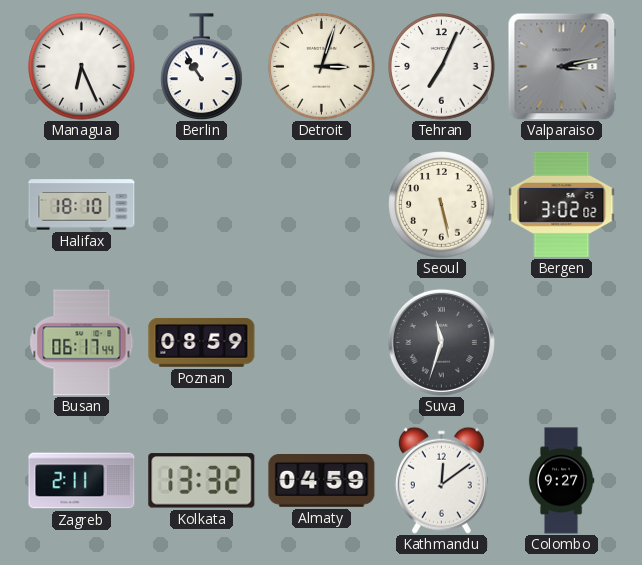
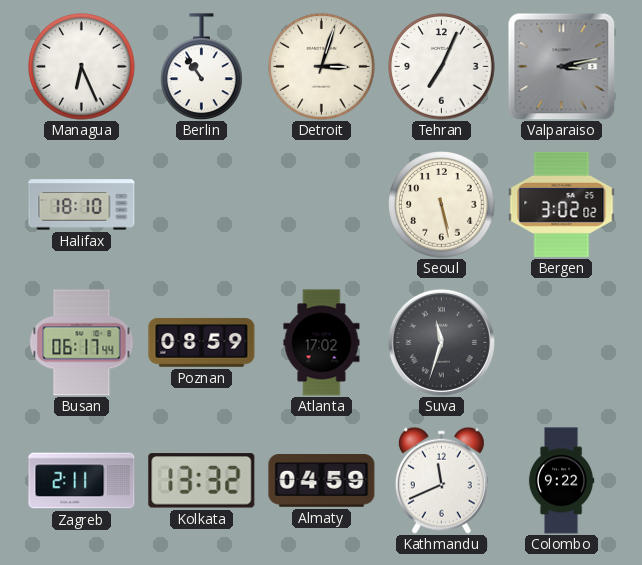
Atlanta: none -> 17:02 (322, 343)
Kathmandu: 12:09 -> 11:41 (441, 480)
Colombo: 9:27 -> 9:22 (561, 481)
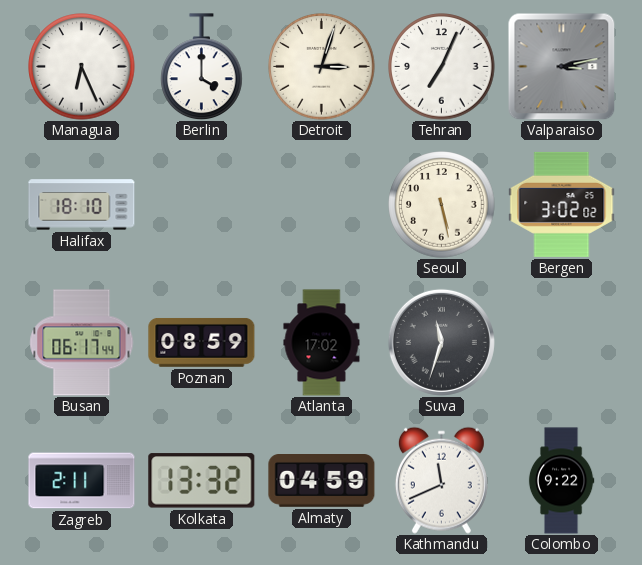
Berlin: 10:54 -> 4:00 (202, 67)
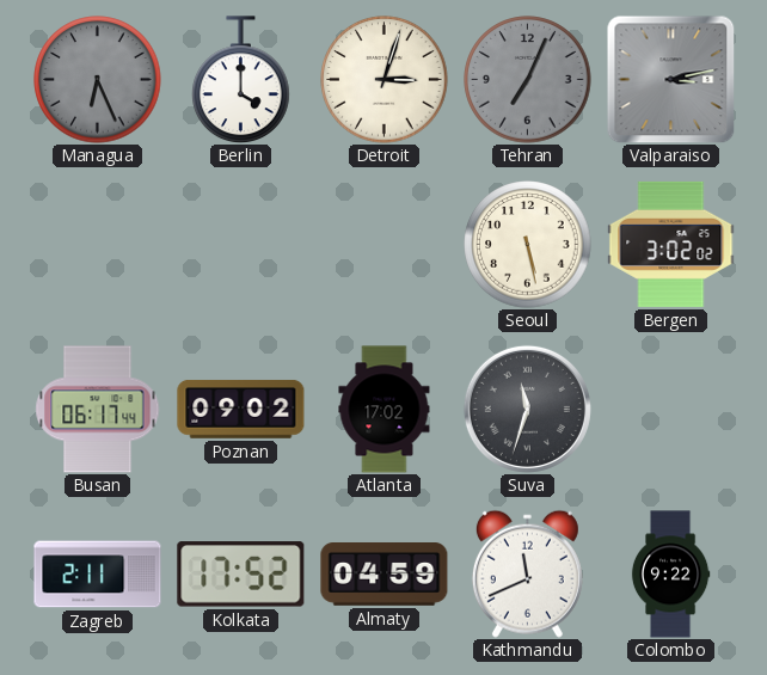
Managua dial: white -> grey (98, 80)
Tehran dial: white -> grey (528, 80)
Halifax: 18:10 -> none (82, 205)
Poznan: 08:59 -> 09:02 (241, 410)
Kolkata: 13:32 -> 17:52 (241, 575)
